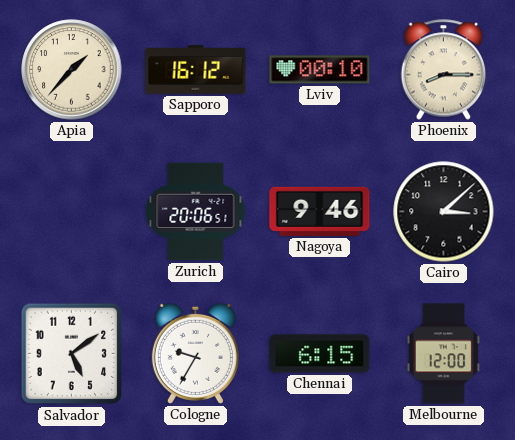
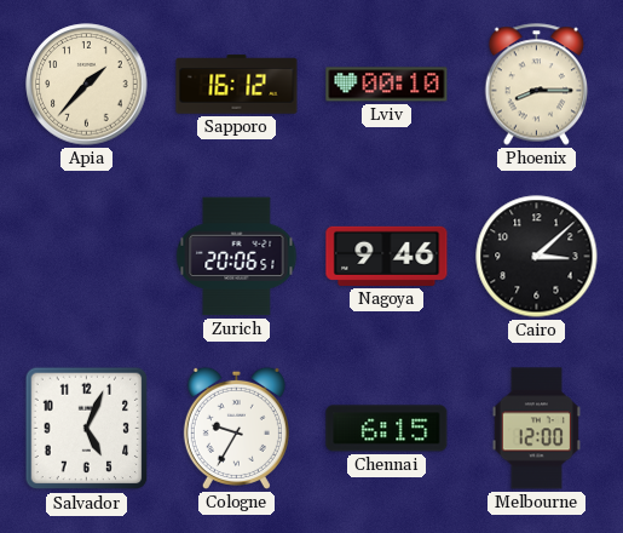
Salvador: 5:09 -> 5:04 (87, 429)
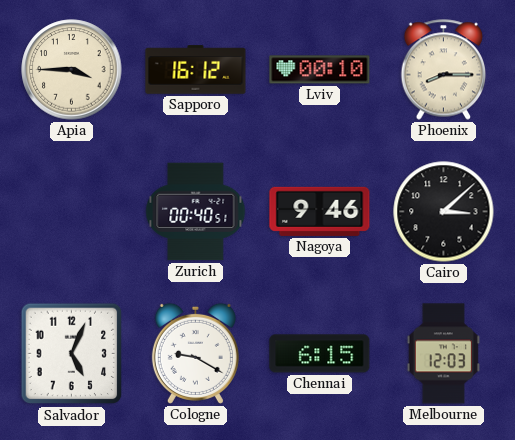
Apia: 1:37 -> 3:45 (72, 70)
Zurich: 20:06 -> 00:40 (196, 212)
Cologne: 9:35 -> 9:20 (195, 353)
Melbourne: 12:00 -> 12:03 (443, 354)
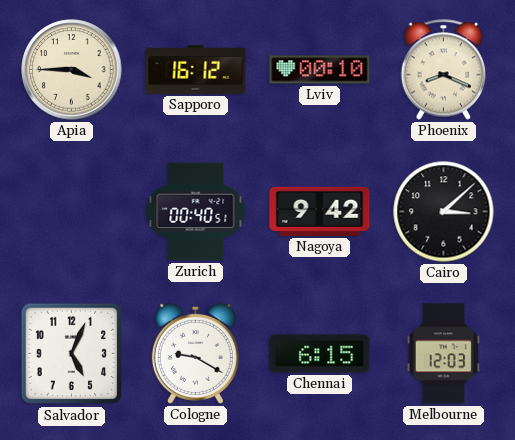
Phoenix: 8:15 -> 8:19 (444, 70)
Nagoya: 9:46 -> 9:42 (320, 211)
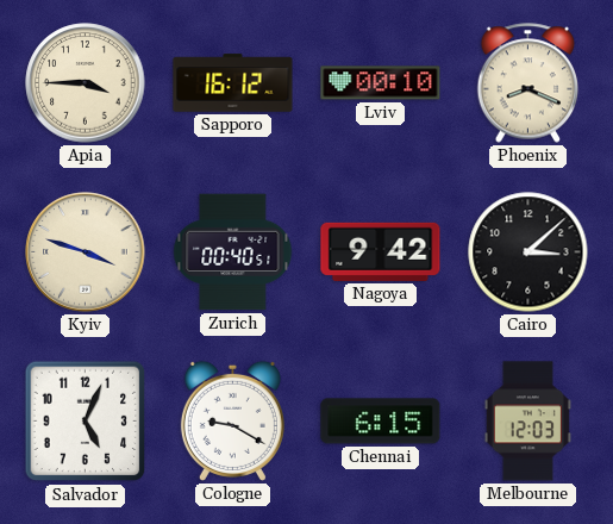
Kyiv: none -> 3:48 (86, 252)
